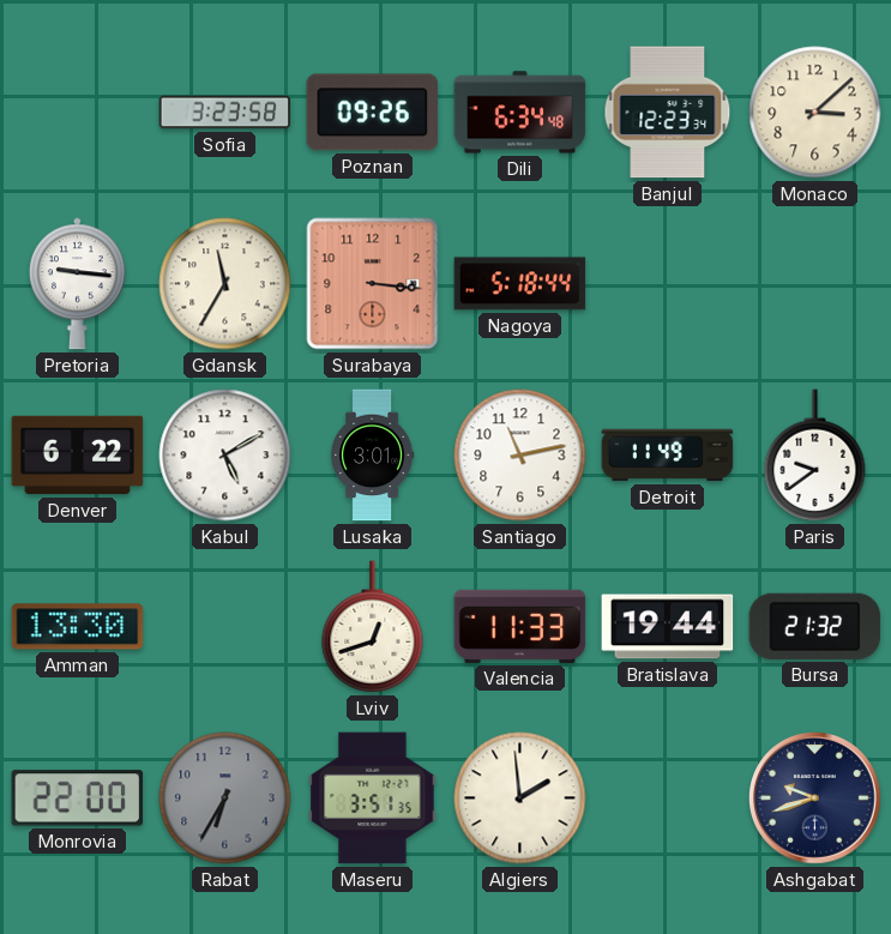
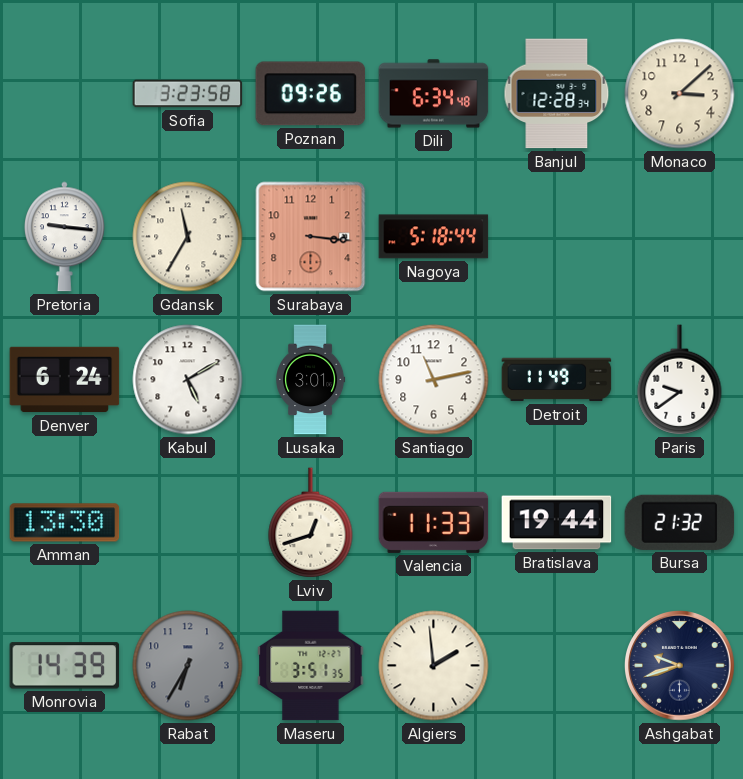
Banjul: 12:23 -> 12:28 (557, 94)
Denver: 6:22 -> 6:24 (65, 380)
Monrovia: 22:00 -> 14:39 (65, 666)
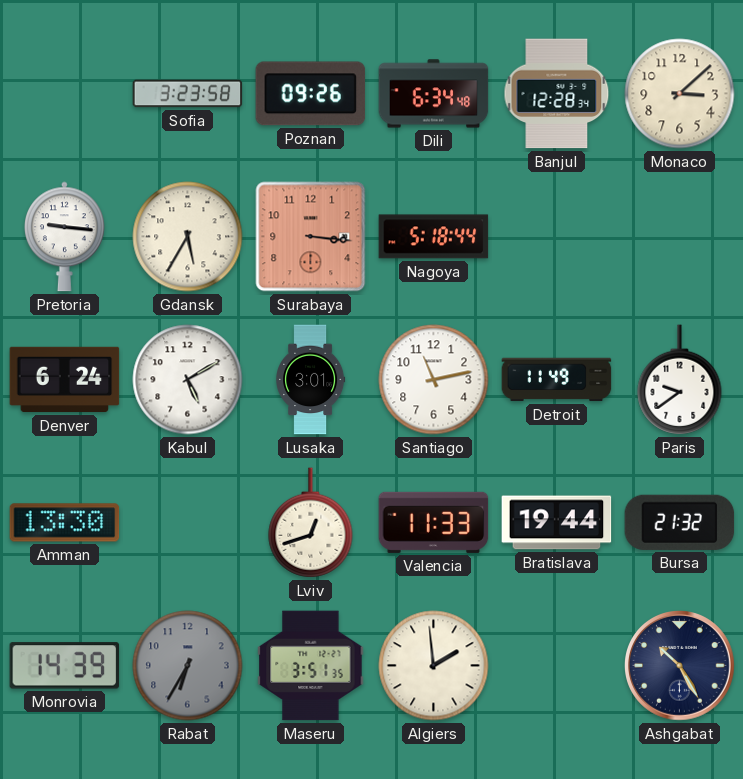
Gdansk: 11:35 -> 5:35 (188, 237)
Ashgabat: 9:42 -> 10:25 (680, 666)
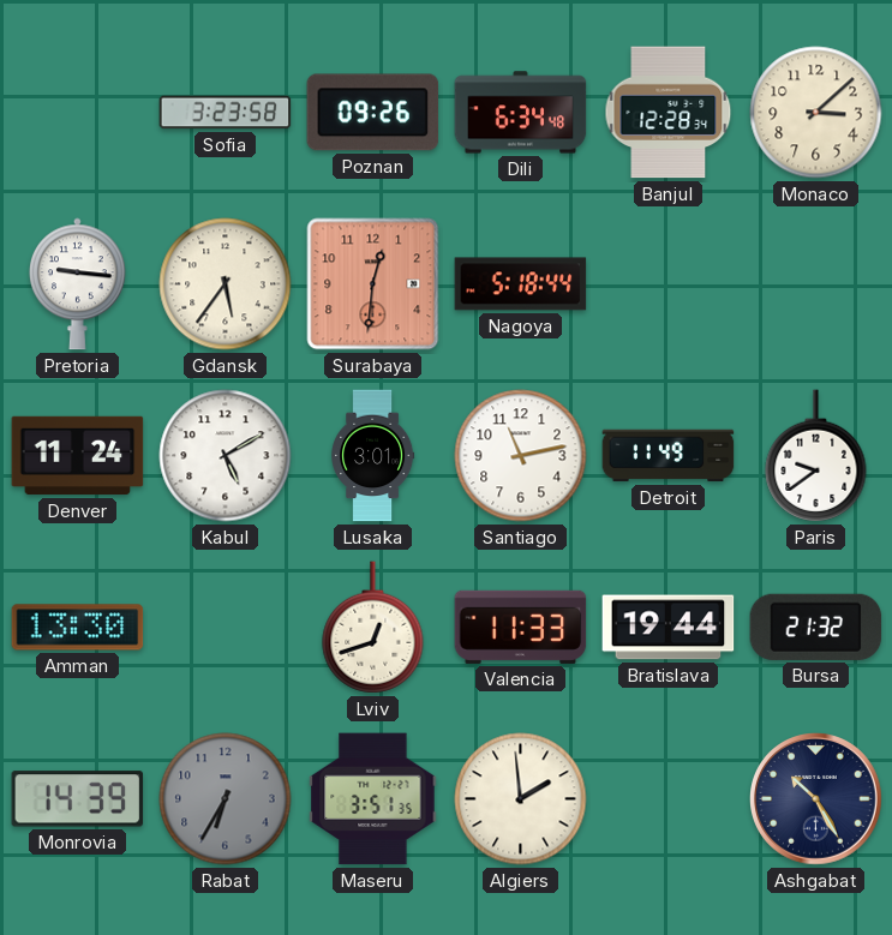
Gdansk: 5:35 -> 5:36 (226, 284)
Surabaya: 3:16 -> 12:31 (373, 284)
Denver: 6:24 -> 11:24 (78, 456)
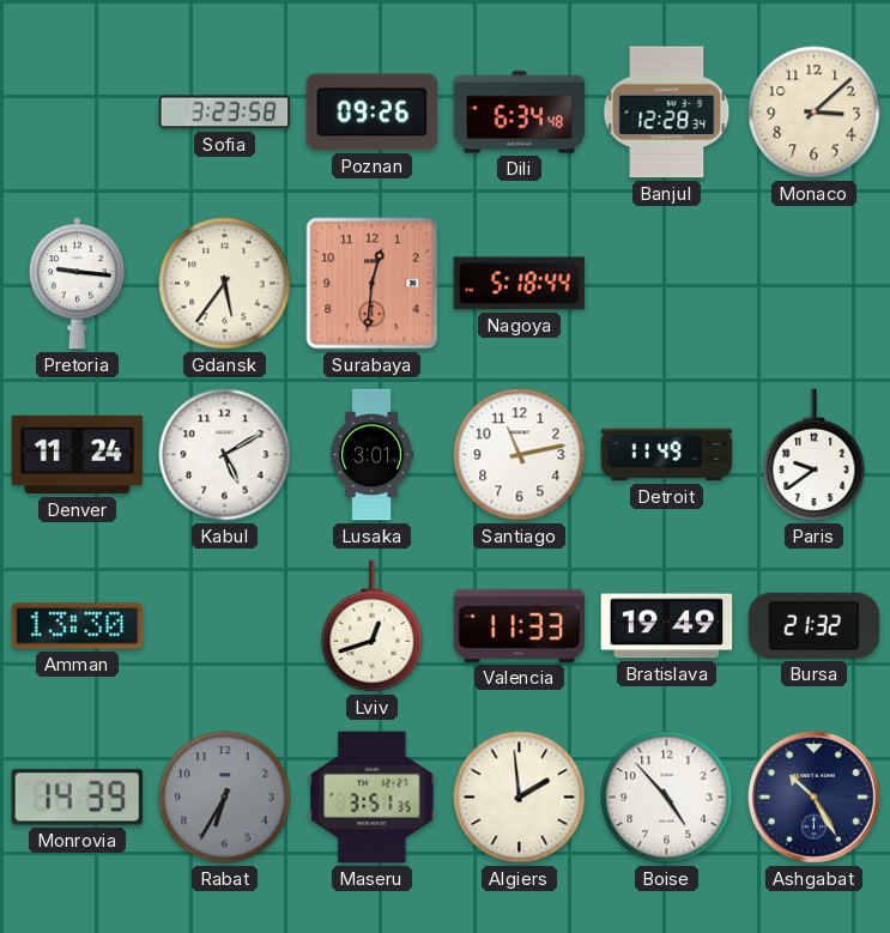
Bratislava: 19:44 -> 19:49 (667, 626)
Boise: none -> 4:53 (667, 798)
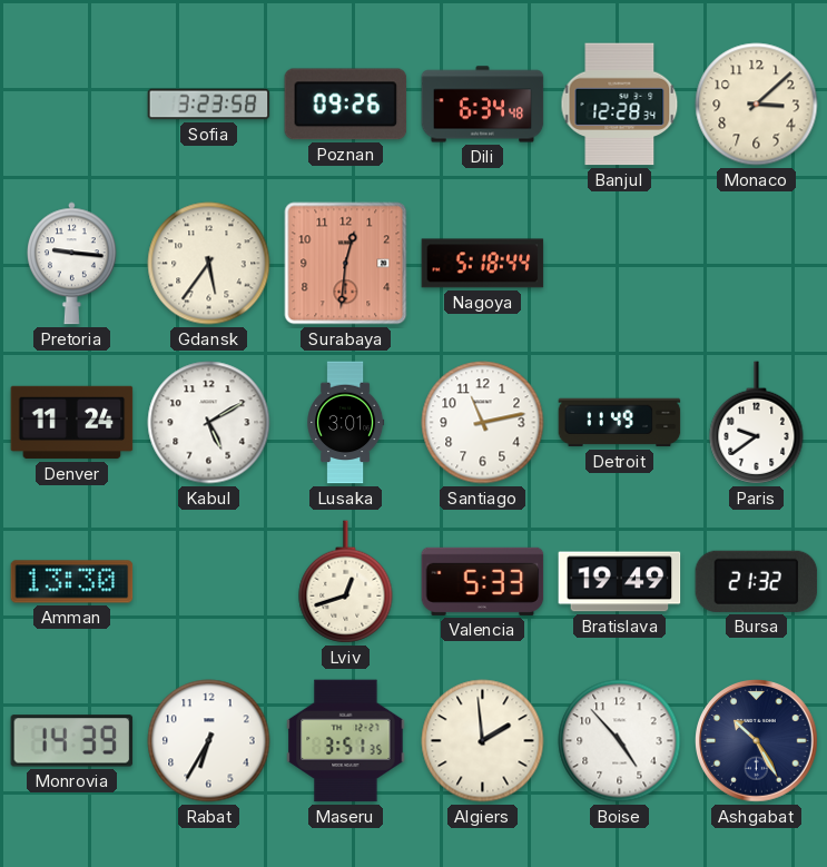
Valencia: 11:33 -> 5:33 (483, 581)
Rabat dial: grey -> white (209, 741)
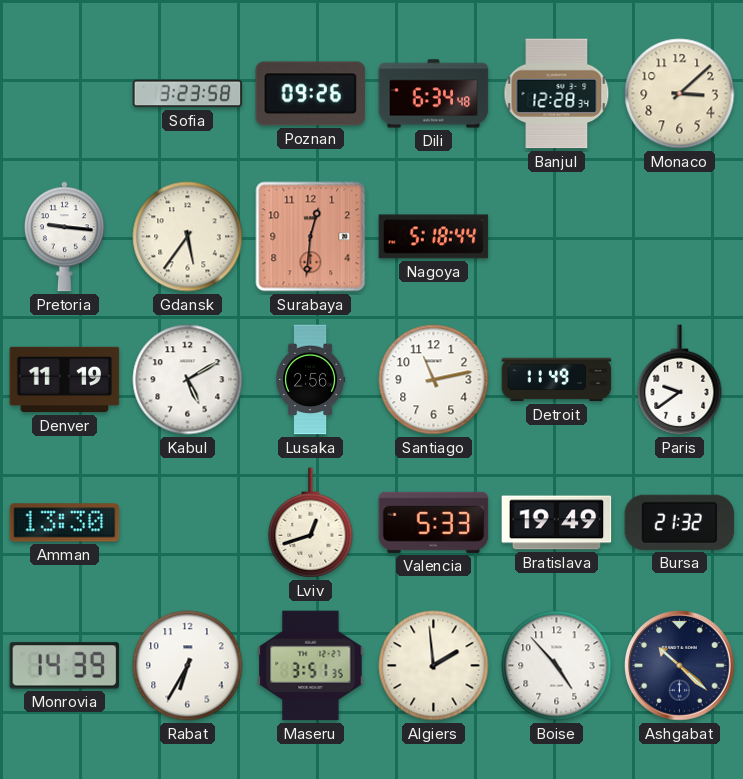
Denver: 11:24 -> 11:19 (65, 380)
Lusaka: 3:01 -> 2:56 (311, 380)
Ashgabat: 10:25 -> 10:22 (680, 666)
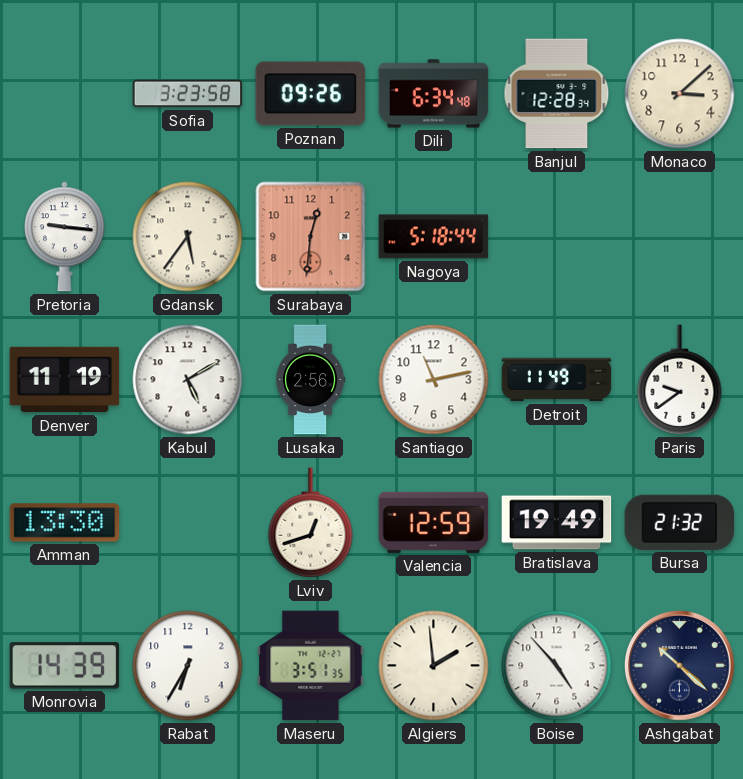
Valencia: 5:33 -> 12:59 (434, 522)
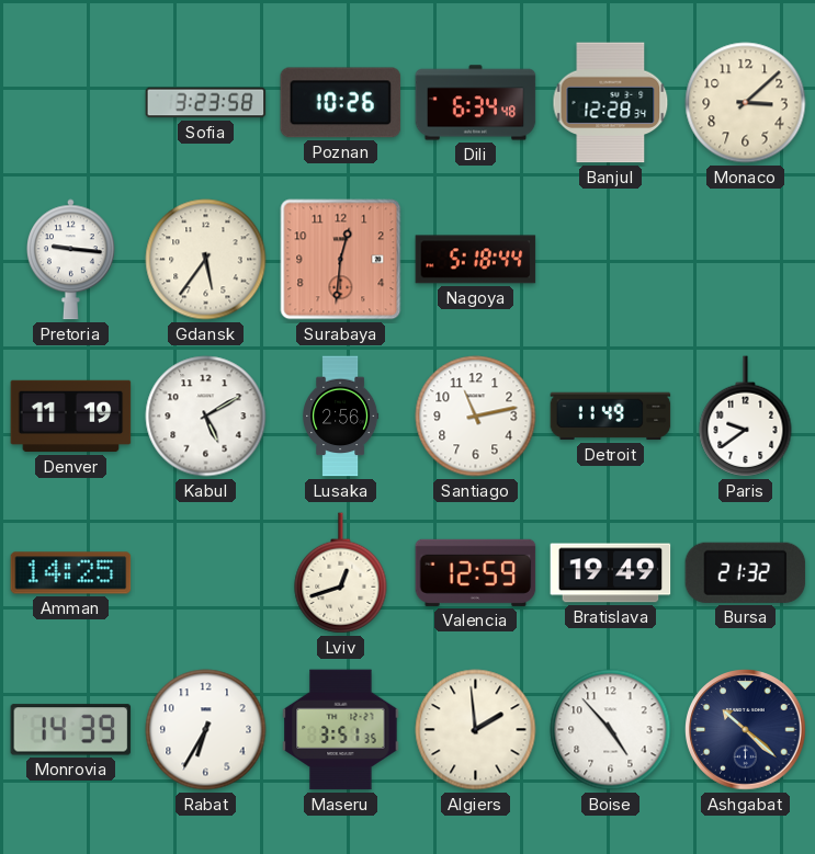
Poznan: 09:26 -> 10:26 (341, 103)
Amman: 13:30 -> 14:25 (71, 573)
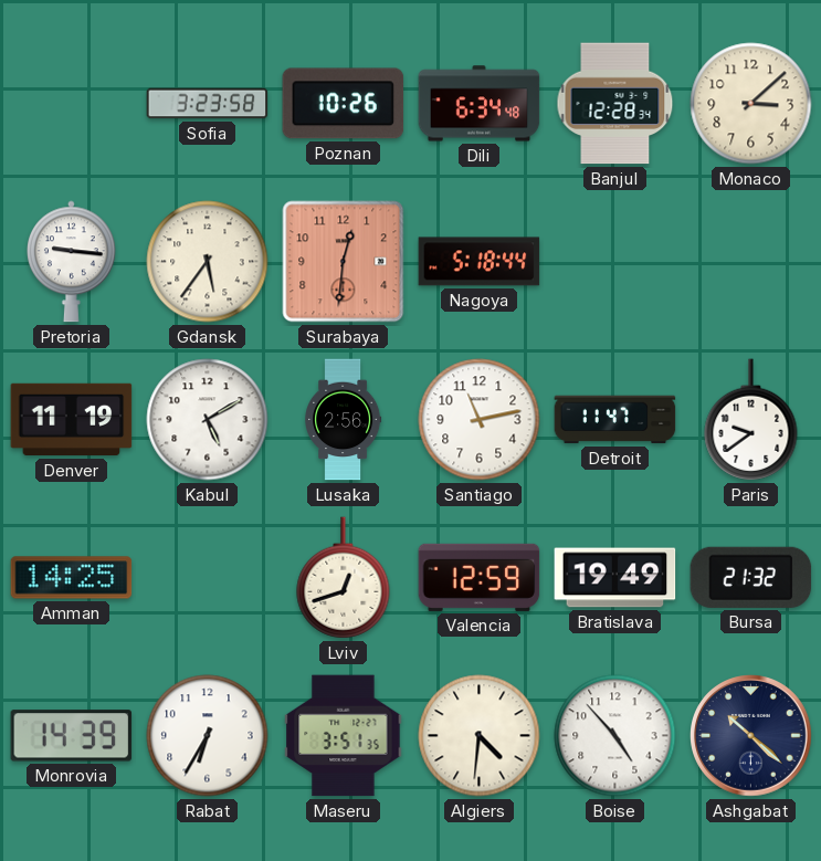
Detroit: 11:49 -> 11:47 (615, 420)
Algiers: 1:59 -> 4:31 (480, 736)
